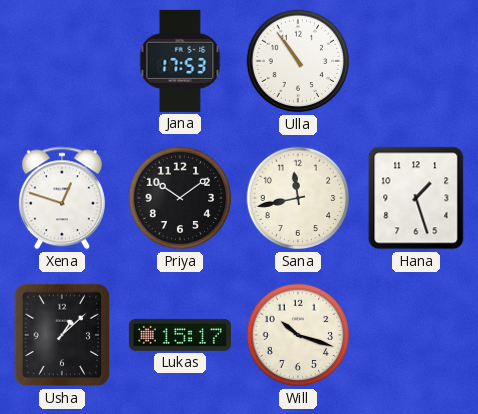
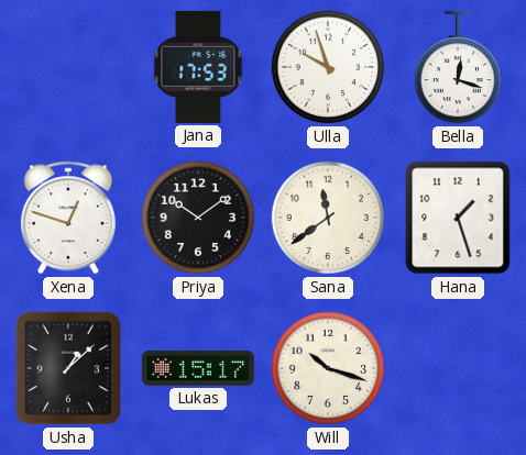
Ulla: 10:54 -> 9:57 (328, 67)
Bella: none -> 12:18 (458, 67)
Sana: 11:43 -> 11:39 (328, 218)
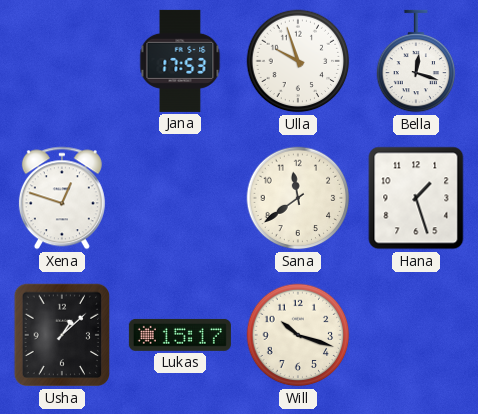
Priya: 10:09 -> none (198, 218)
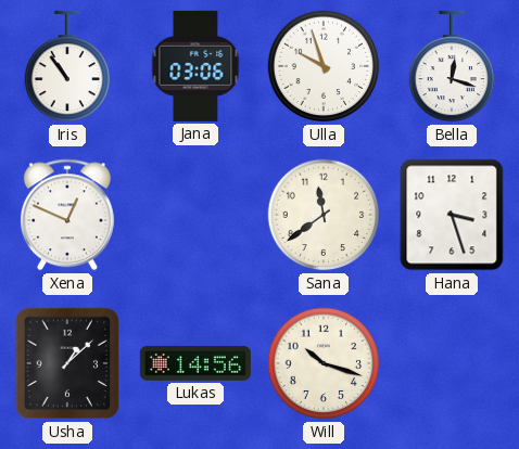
Iris: none -> 10:54 (67, 66)
Jana: 17:53 -> 03:06 (195, 66)
Xena: 12:48 -> 12:49 (67, 215)
Hana: 1:27 -> 3:27 (452, 215)
Lukas: 15:17 -> 14:56 (195, 363)
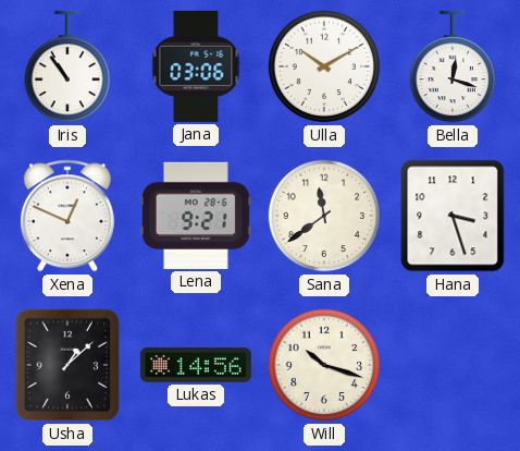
Ulla: 9:57 -> 10:10 (324, 66)
Lena: none -> 9:21 (196, 216)
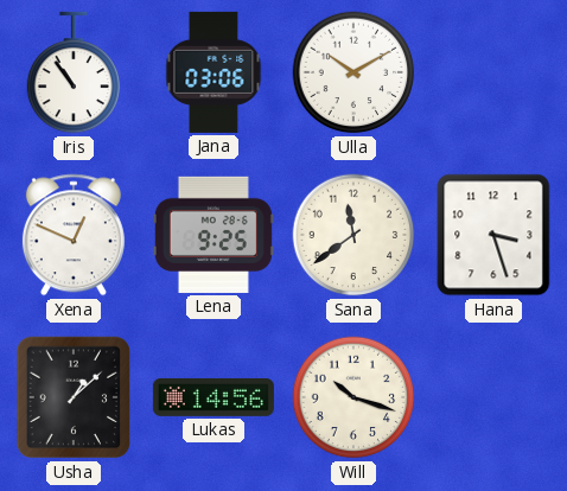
Bella: 12:18 -> none (453, 66)
Lena: 9:21 -> 9:25 (214, 235)
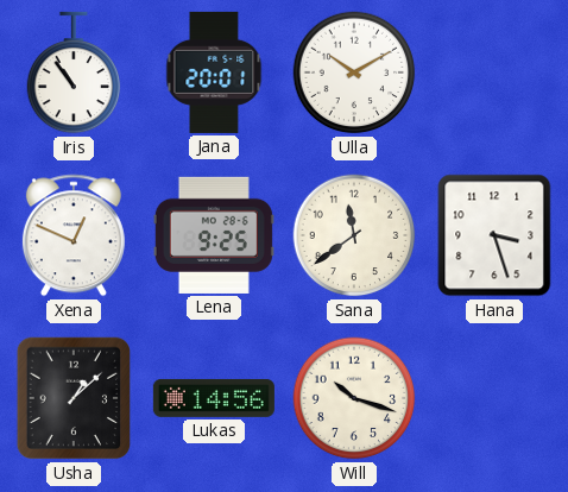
Jana: 03:06 -> 20:01 (214, 72)
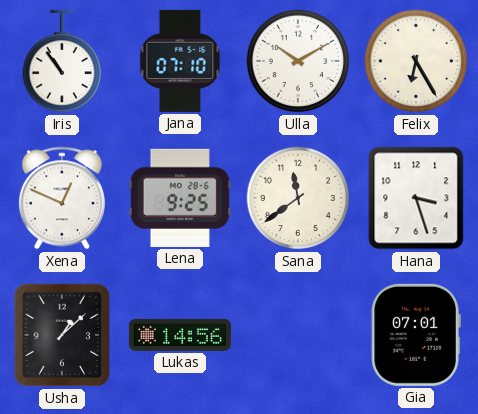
Jana: 20:01 -> 07:10 (180, 61)
Felix: none -> 6:25 (416, 61)
Will: 10:18 -> none (354, 398)
Gia: none -> 07:01 (416, 335)
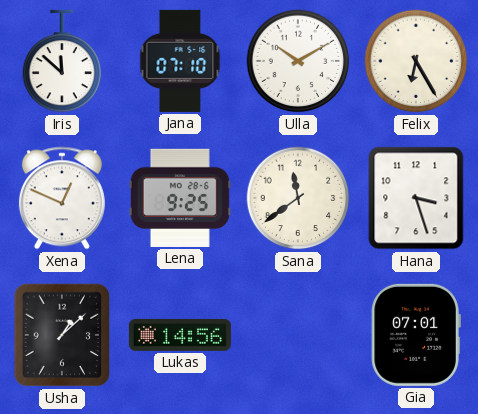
Iris: 10:54 -> 11:52 (62, 61)
